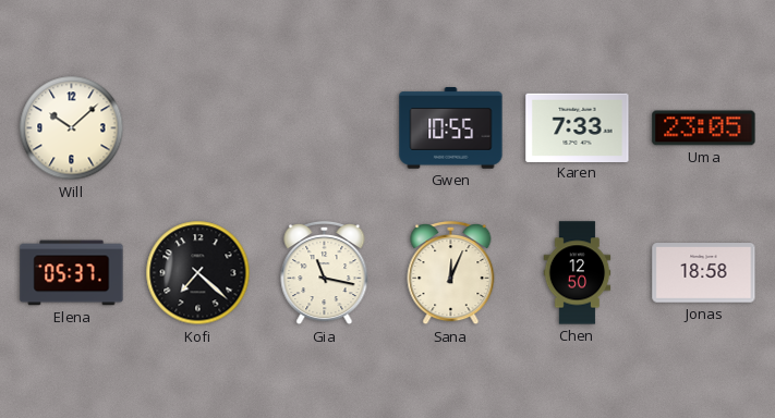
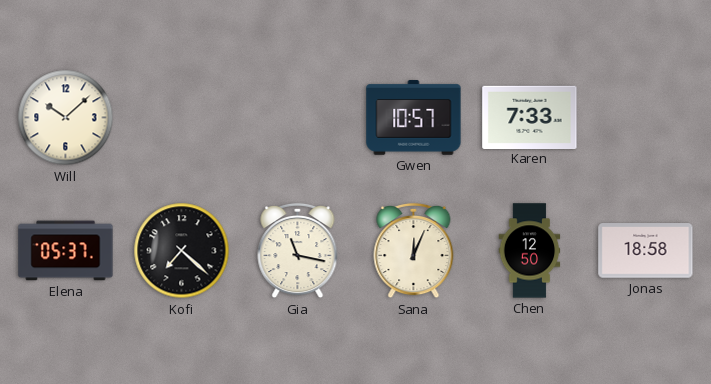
Gwen: 10:55 -> 10:57 (414, 118)
Uma: 23:05 -> none (704, 128)
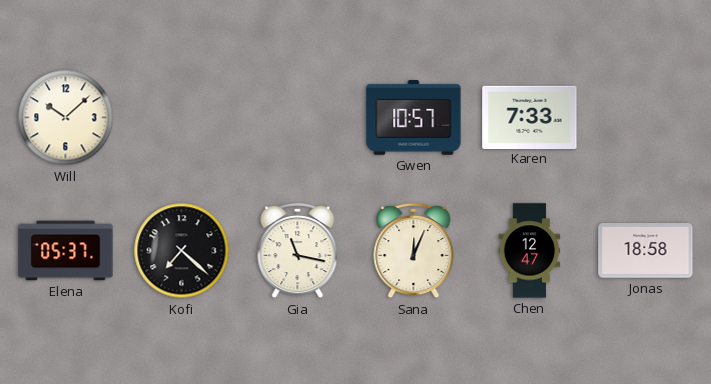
Chen: 12:50 -> 12:47 (530, 251)
